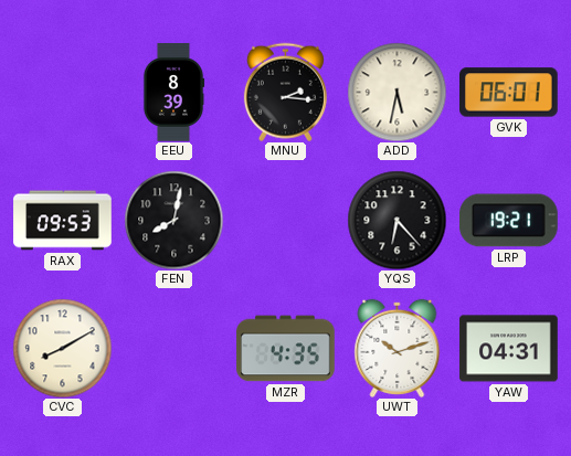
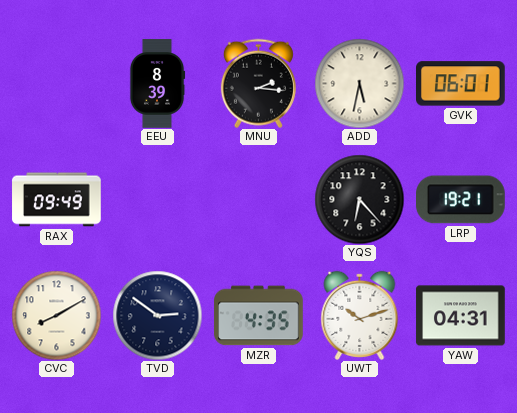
RAX: 09:53 -> 09:49 (57, 200)
FEN: 8:02 -> none (173, 220)
TVD: none -> 2:51 (157, 315)
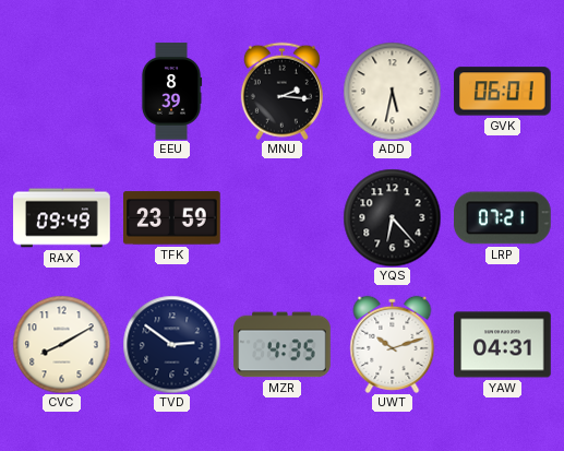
TFK: none -> 23:59 (172, 218)
LRP: 19:21 -> 07:21 (503, 218)
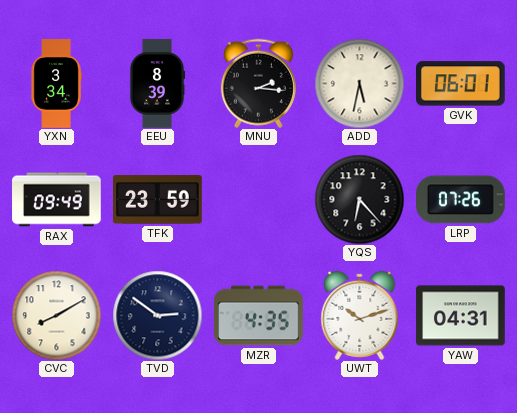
YXN: none -> 3:34 (56, 84)
LRP: 07:21 -> 07:26 (461, 200)
